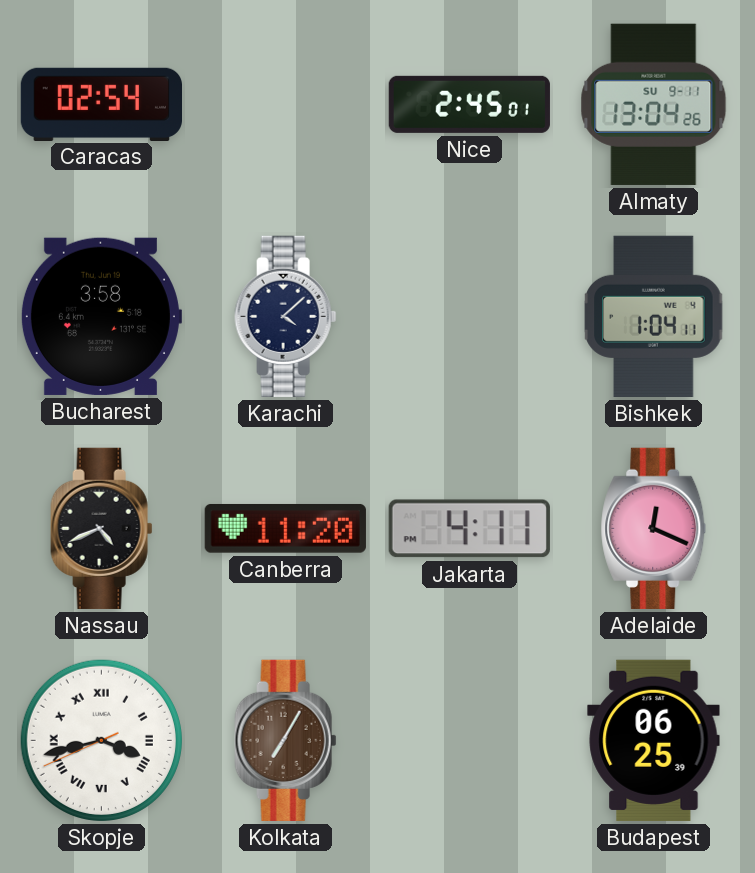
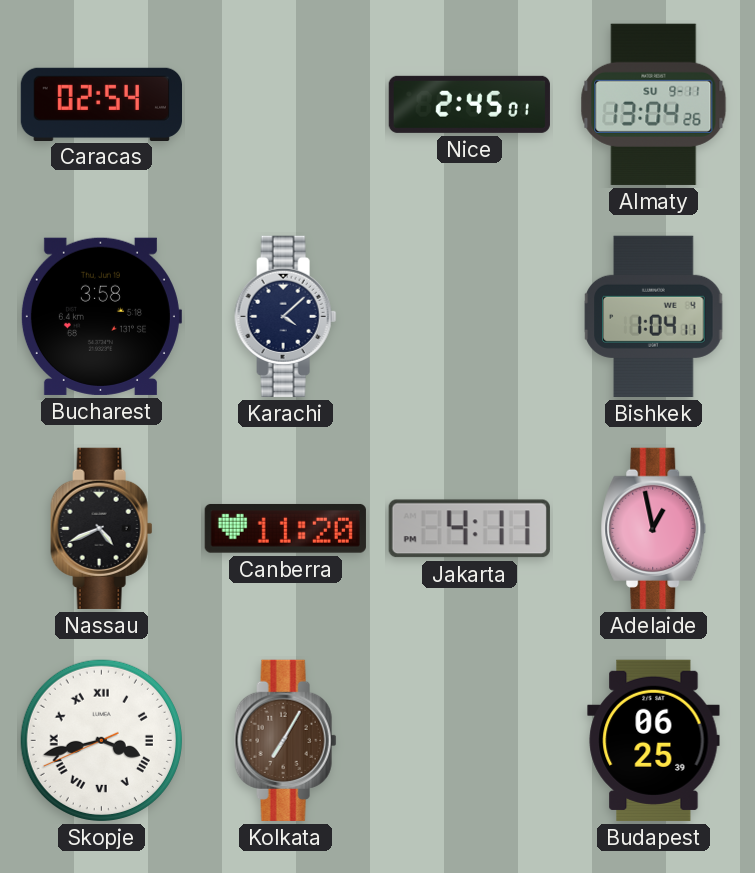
Adelaide: 12:19 -> 12:58 (654, 528)
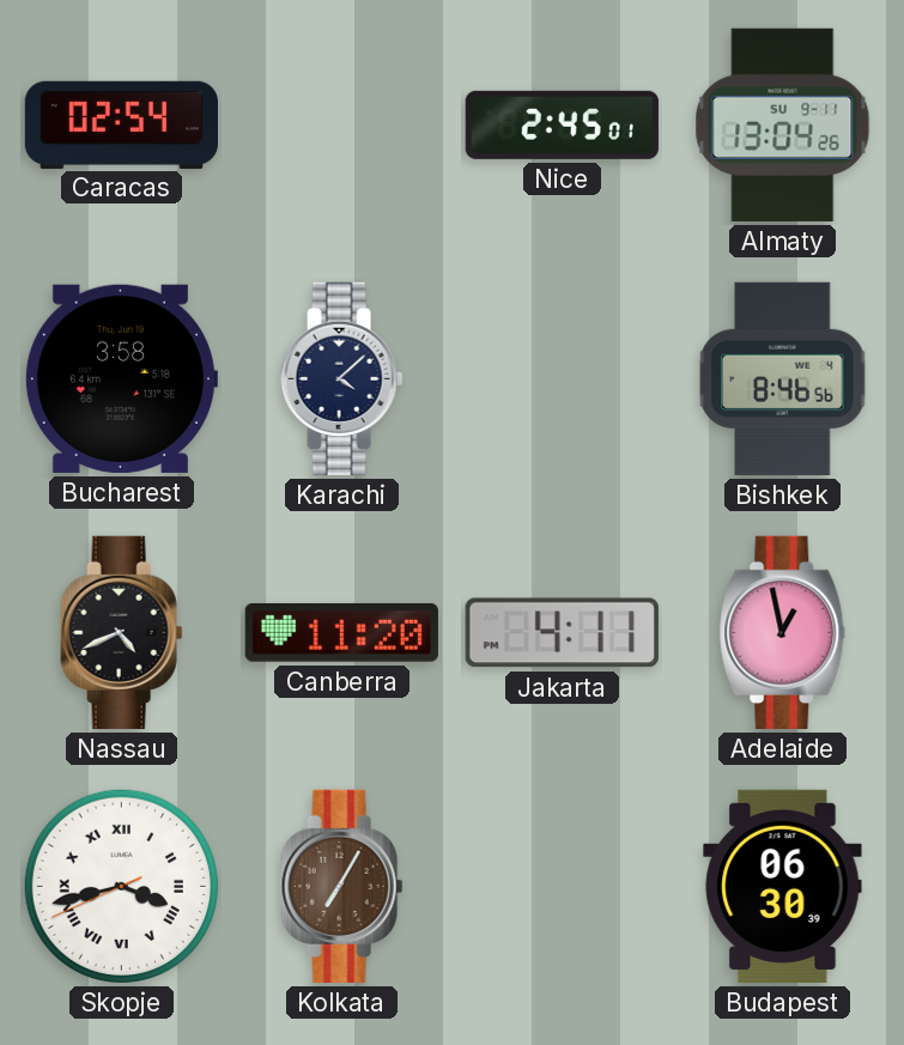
Bishkek: 1:04 -> 8:46 (783, 378)
Budapest: 06:25 -> 06:30 (783, 886)
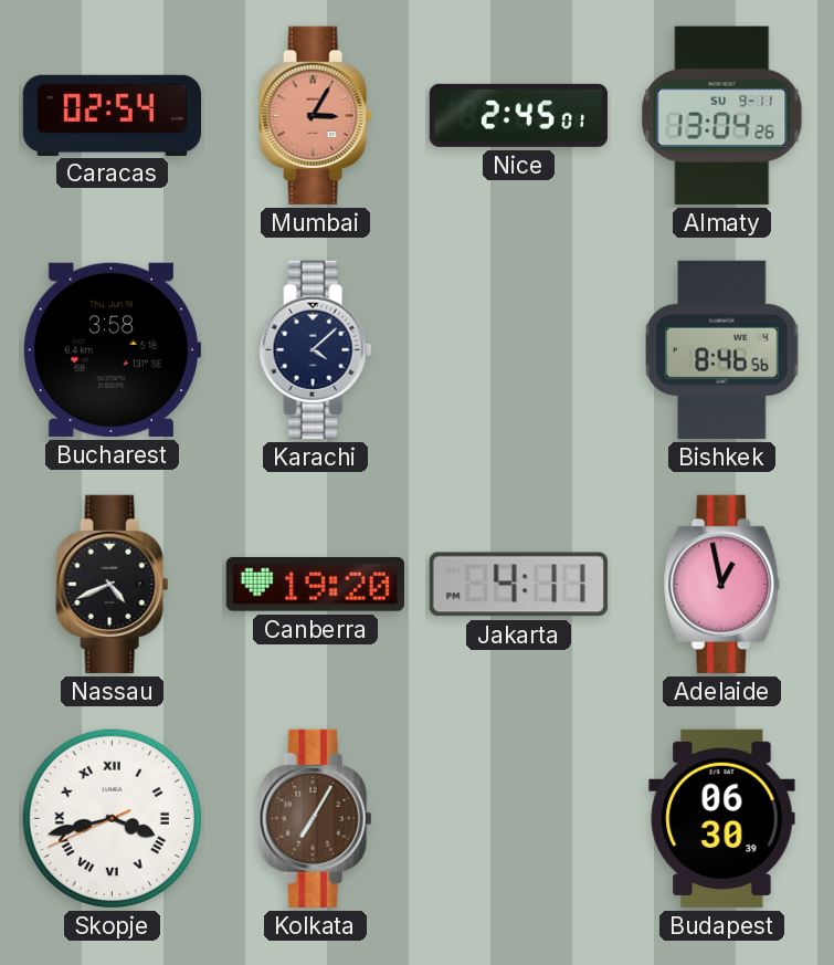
Mumbai: none -> 3:05 (316, 115)
Canberra: 11:20 -> 19:20 (315, 584)
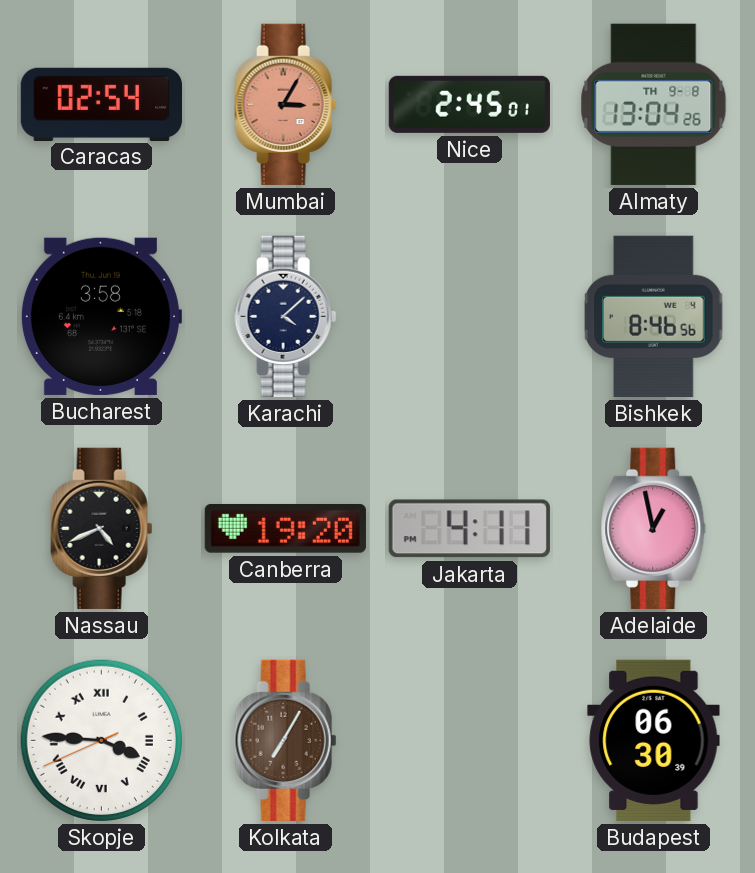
Almaty date: SU 9-11 -> TH 9-8 (654, 104)
Skopje: 3:42 -> 3:45 (101, 740)
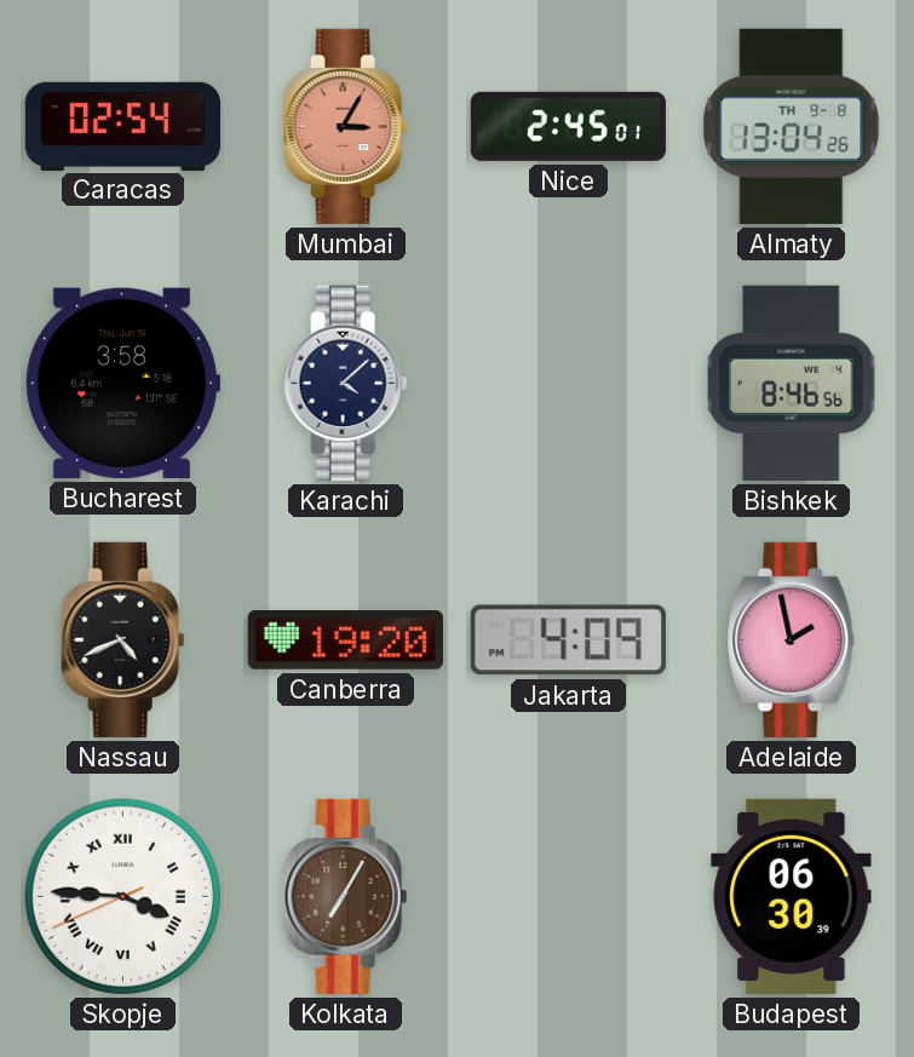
Jakarta: 4:11 -> 4:09 (568, 640)
Adelaide: 12:58 -> 1:58 (792, 639)
